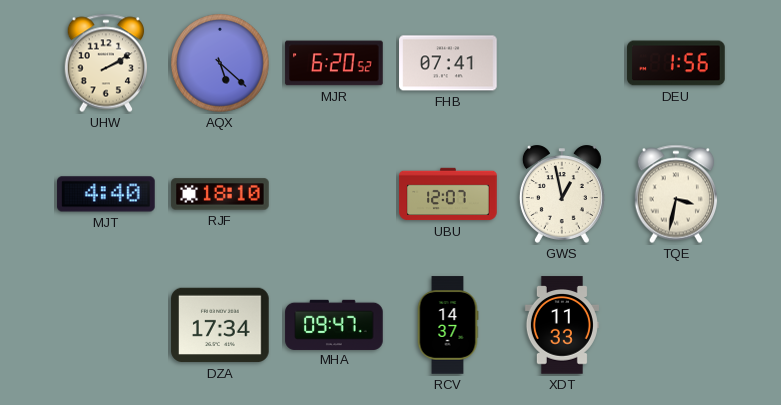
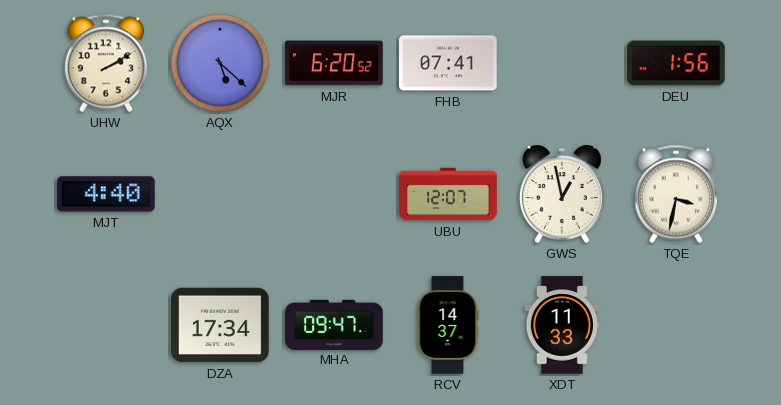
RJF: 18:10 -> none (220, 194)
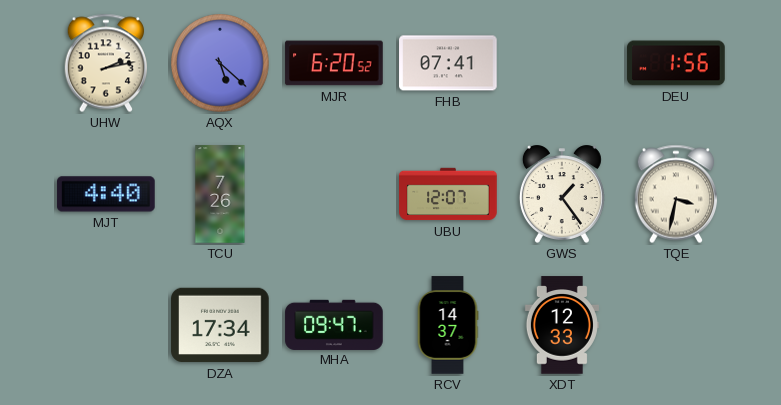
UHW: 2:10 -> 2:13 (106, 63)
TCU: none -> 7:26 (220, 194)
GWS: 12:58 -> 1:24 (562, 194)
XDT: 11:33 -> 12:33 (562, 325)
